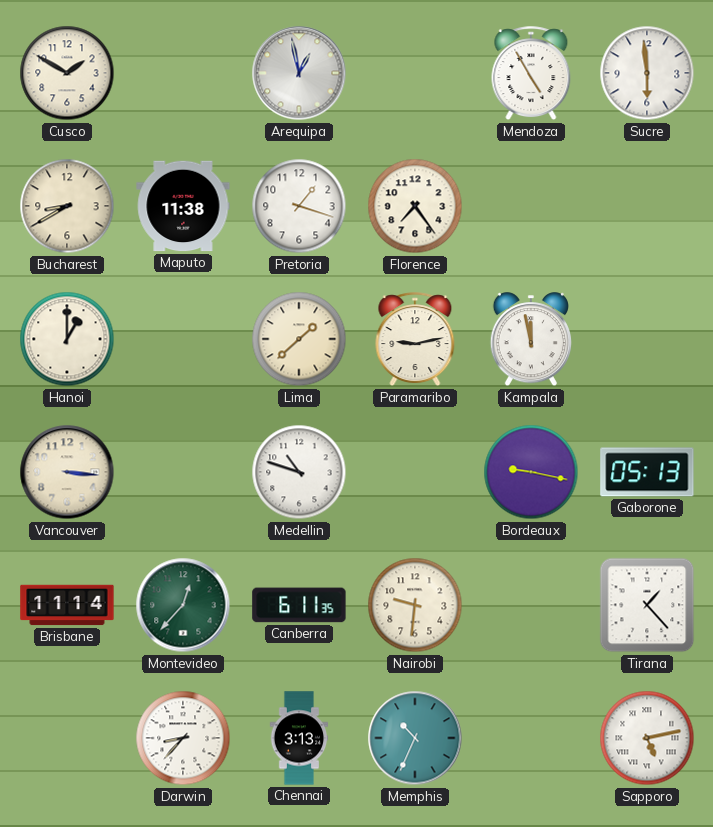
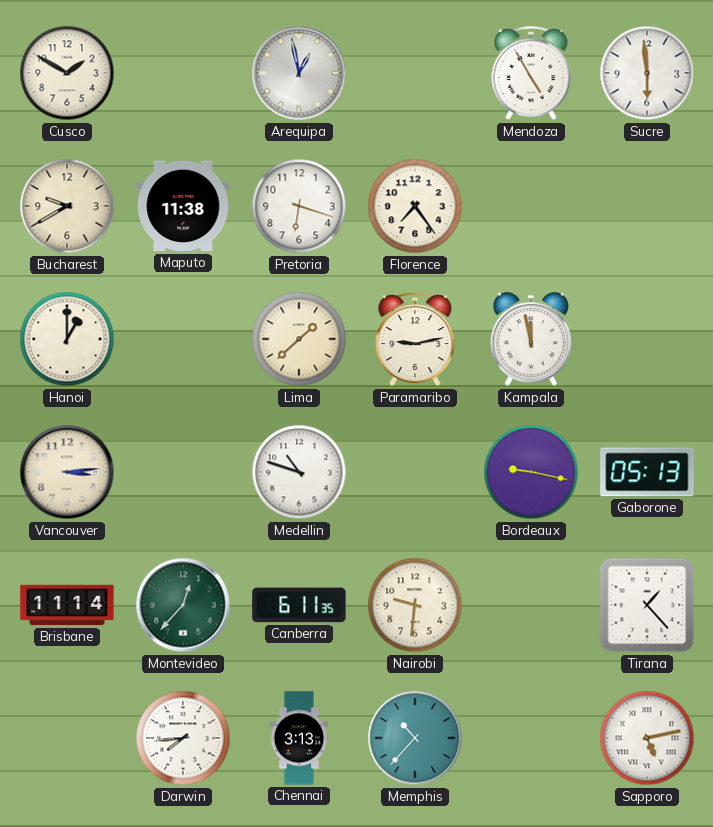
Bucharest: 8:40 -> 9:40 (67, 206)
Pretoria: 1:18 -> 6:18 (299, 206)
Vancouver: 3:16 -> 3:14 (67, 472)
Darwin: 8:37 -> 7:44 (183, 738)
Memphis: 10:34 -> 10:37 (415, 738)
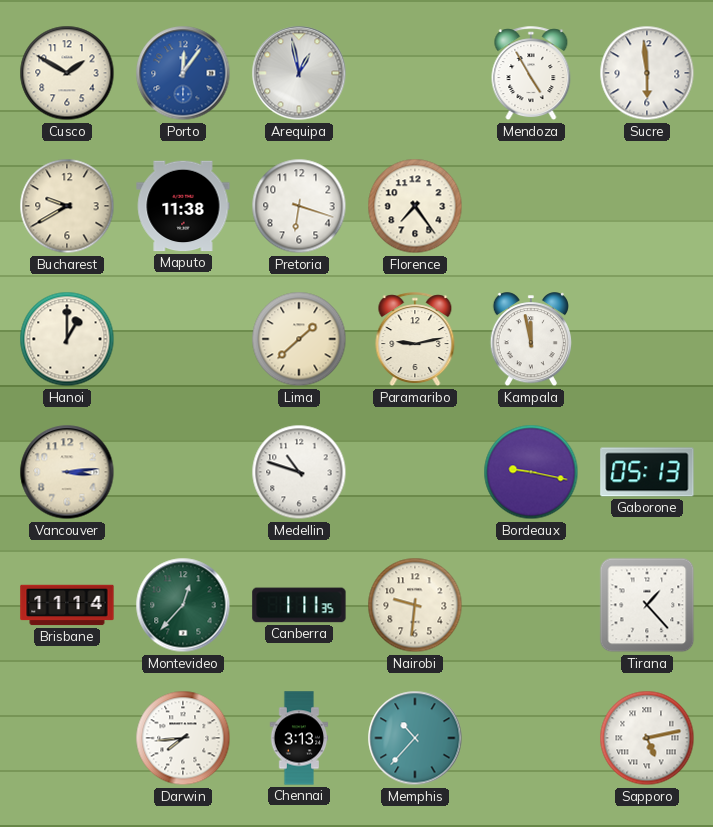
Porto: none -> 12:06 (183, 73)
Canberra: 6:11 -> 1:11 (299, 605)
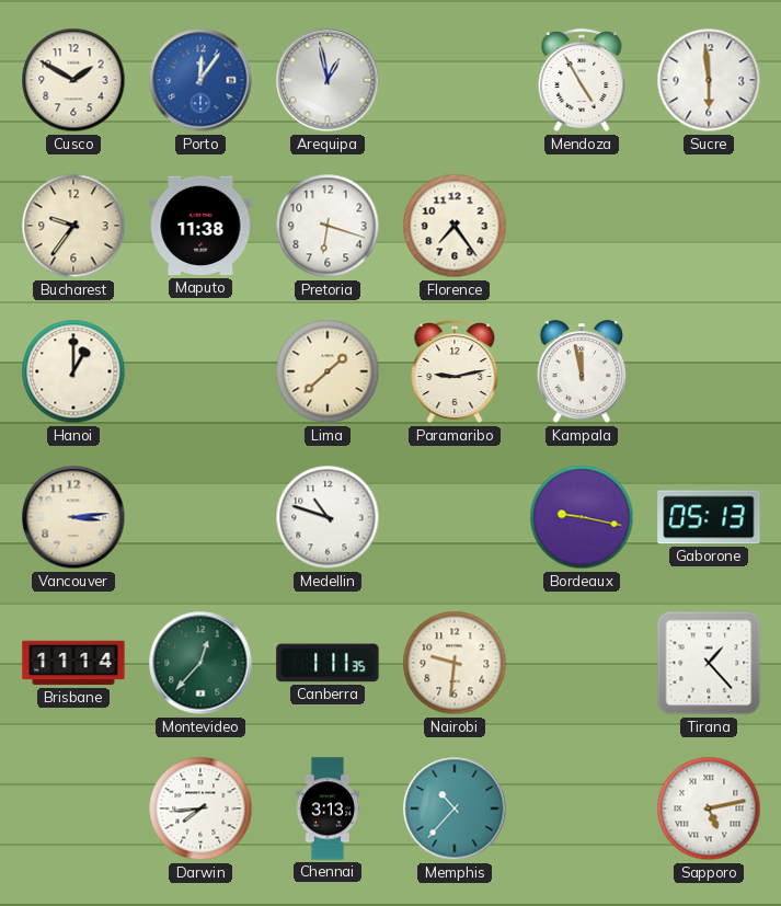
Bucharest: 9:40 -> 9:36 (73, 226)
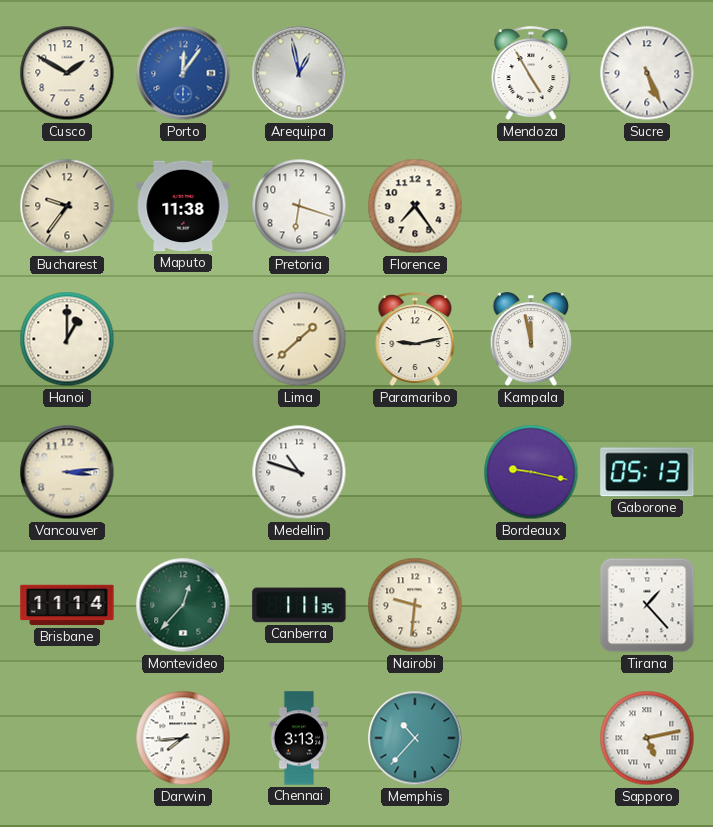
Sucre: 5:59 -> 5:26 (647, 73)
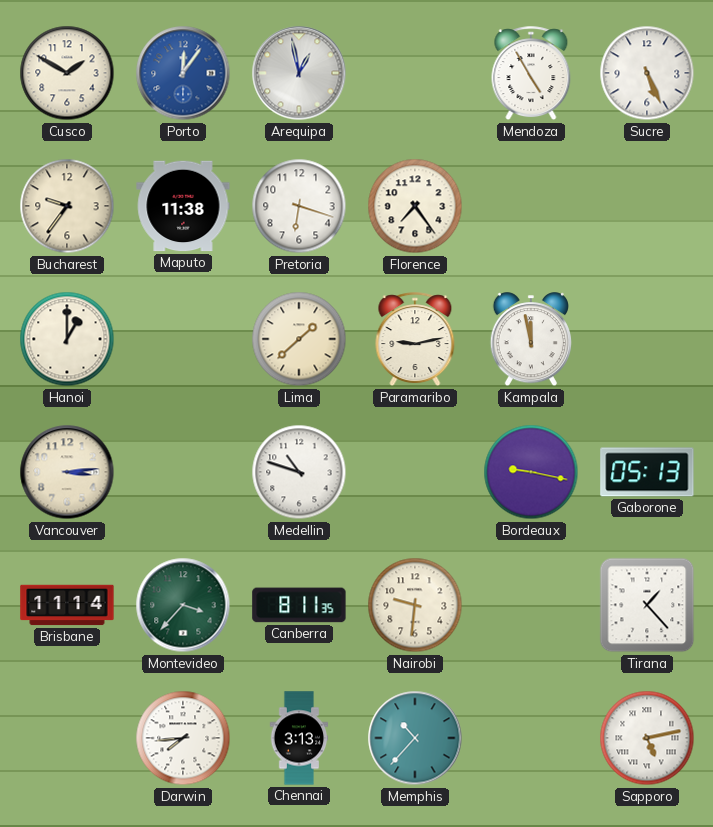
Montevideo: 12:37 -> 3:37 (183, 605)
Canberra: 1:11 -> 8:11 (299, 605)
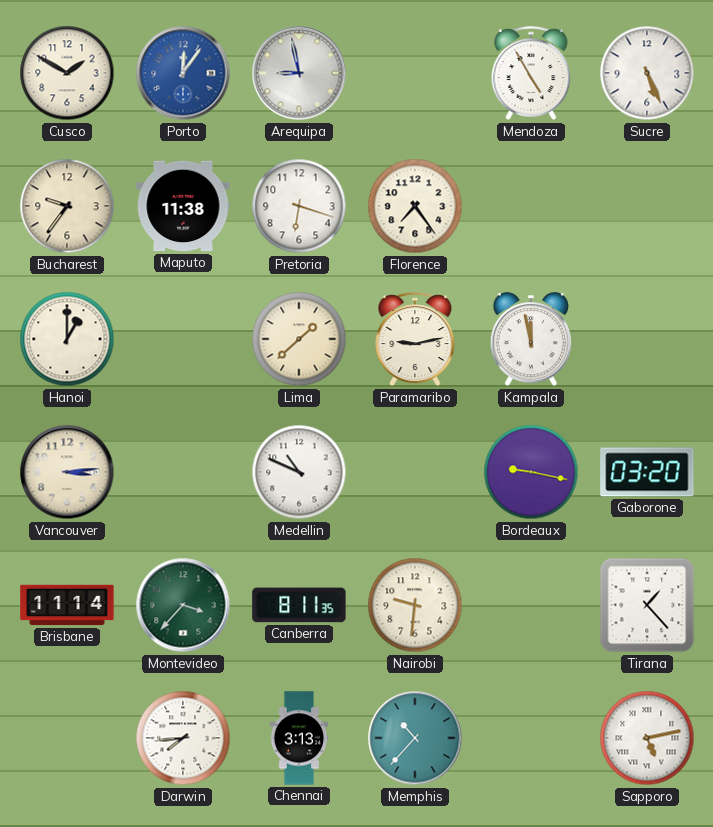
Arequipa: 12:58 -> 8:58 (299, 73)
Medellin: 10:48 -> 10:49 (299, 472)
Gaborone: 05:13 -> 03:20 (647, 472)
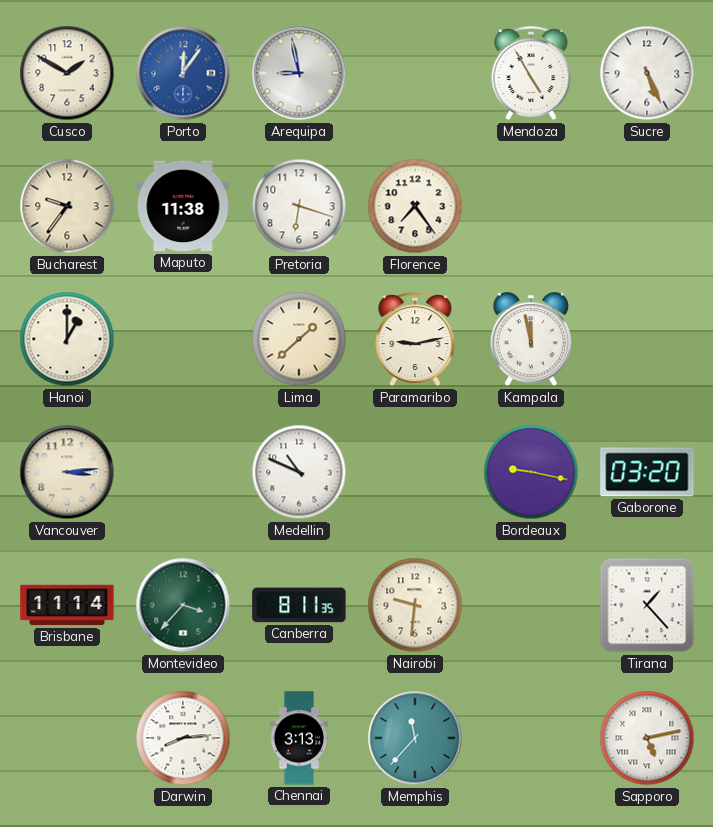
Darwin: 7:44 -> 8:14 (183, 738)
Memphis: 10:37 -> 11:37 (415, 738)
